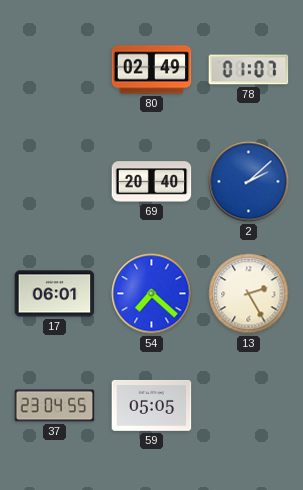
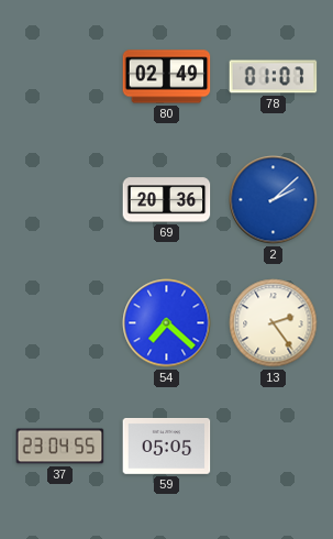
69: 20:40 -> 20:36 (167, 200)
17: 06:01 -> none (55, 294)
13: 2:25 -> 2:24 (274, 323)
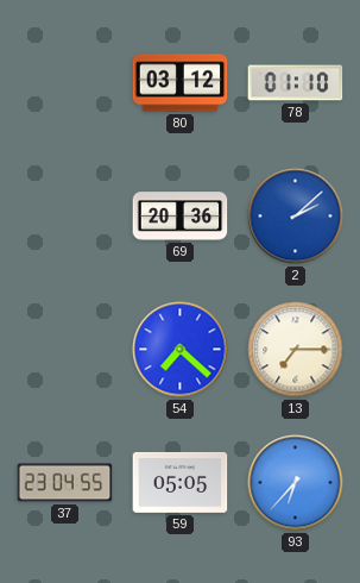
80: 02:49 -> 03:12 (181, 83)
78: 01:07 -> 01:10 (296, 83)
13: 2:24 -> 7:15 (296, 350)
93: none -> 6:37 (296, 483)
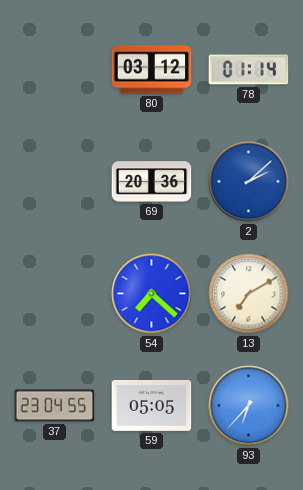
78: 01:10 -> 01:14 (249, 70)
13: 7:15 -> 7:10 (249, 294)
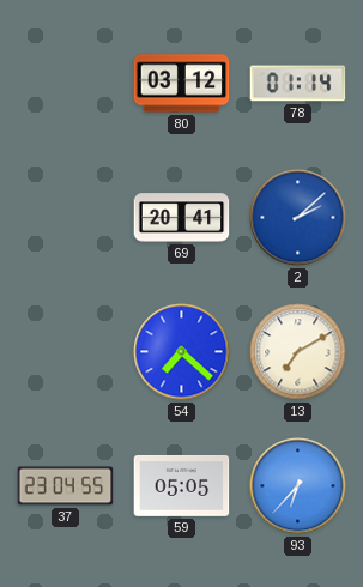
69: 20:36 -> 20:41 (182, 218)
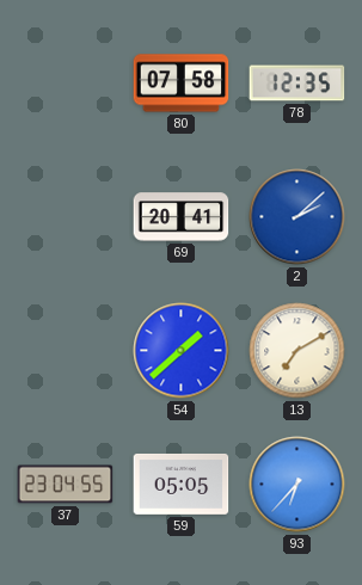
80: 03:12 -> 07:58 (182, 84)
78: 01:14 -> 12:35 (297, 84)
54: 7:22 -> 1:38 (182, 351)
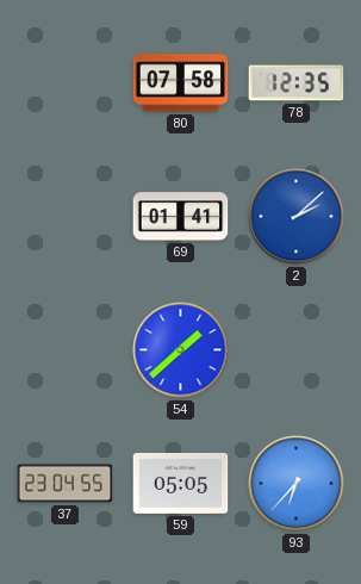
69: 20:41 -> 01:41 (181, 217)
13: 7:10 -> none (297, 351)
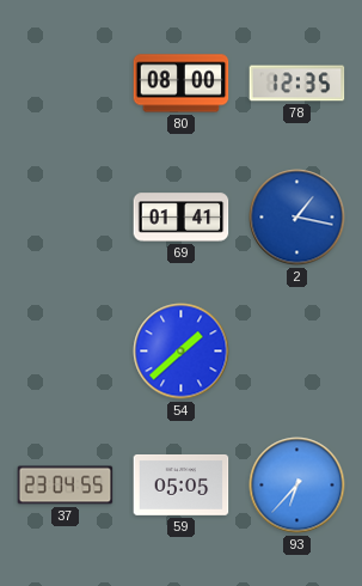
80: 07:58 -> 08:00 (182, 84)
2: 2:08 -> 1:17 (297, 218)
